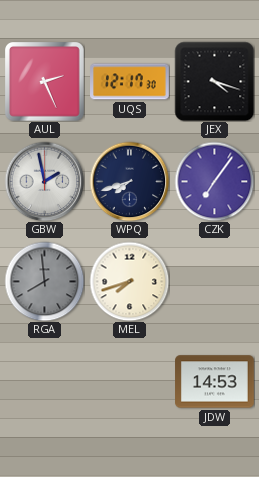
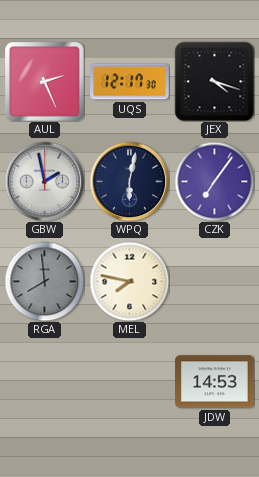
WPQ: 7:42 -> 6:02 (129, 181)
MEL: 7:42 -> 7:47 (129, 281)
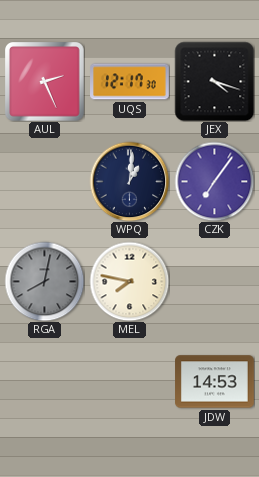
GBW: 1:58 -> none (44, 181)
WPQ: 6:02 -> 1:01 (129, 181)
RGA: 7:59 -> 8:02 (44, 281)
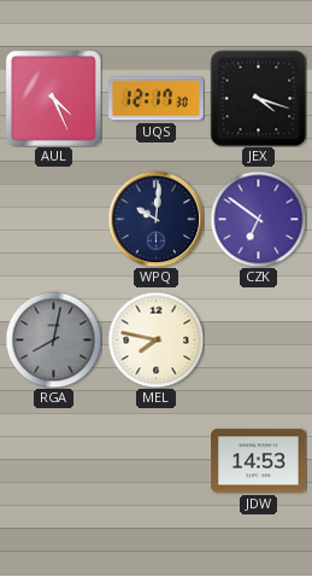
AUL: 2:26 -> 4:26 (54, 99)
WPQ: 1:01 -> 10:01 (155, 219)
CZK: 7:06 -> 6:51 (258, 219)
